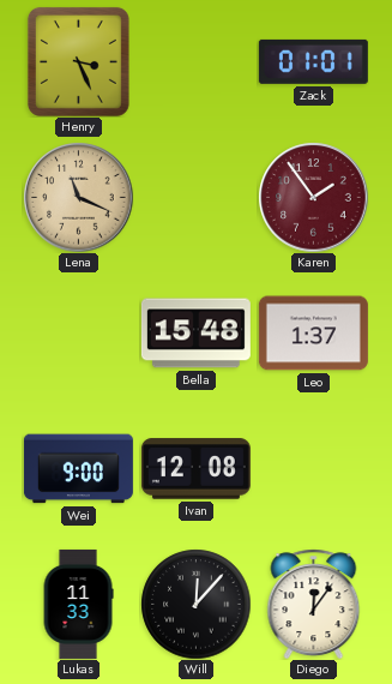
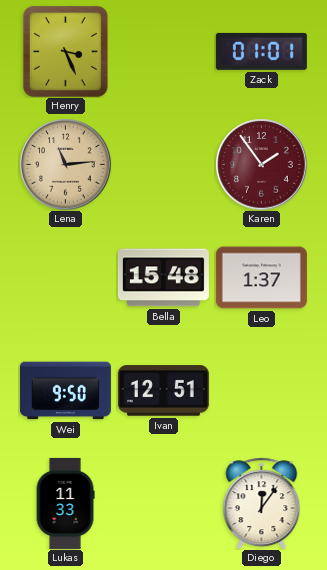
Lena: 11:19 -> 11:14 (65, 164)
Wei: 9:00 -> 9:50 (65, 391)
Ivan: 12:08 -> 12:51 (163, 391)
Will: 12:07 -> none (195, 604)
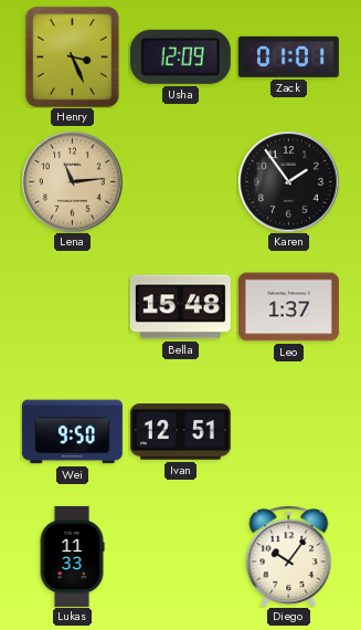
Usha: none -> 12:09 (180, 56)
Karen dial: burgundy -> black (288, 181)
Diego: 12:06 -> 10:06 (289, 556)
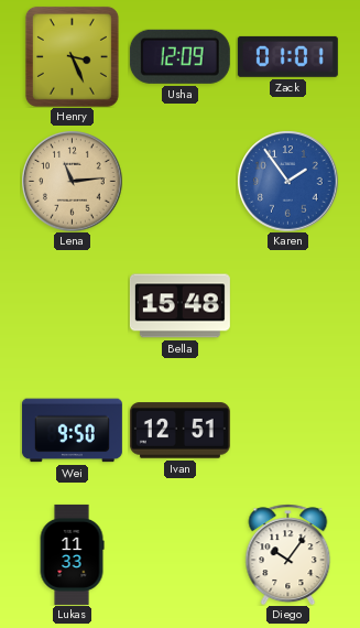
Karen dial: black -> blue (287, 181)
Leo: 1:37 -> none (288, 307)
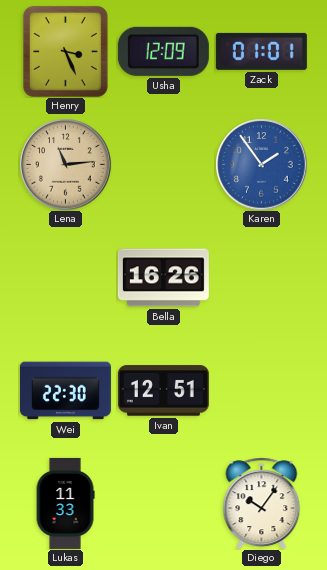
Bella: 15:48 -> 16:26 (163, 278)
Wei: 9:50 -> 22:30 (65, 391)
